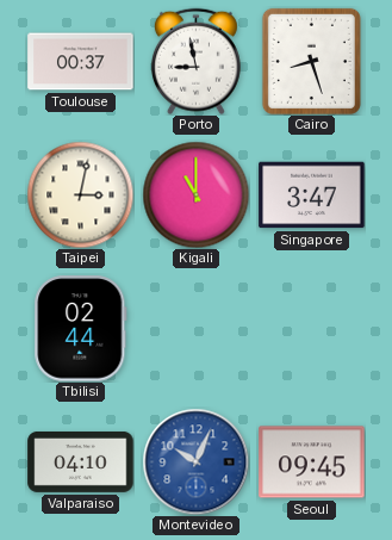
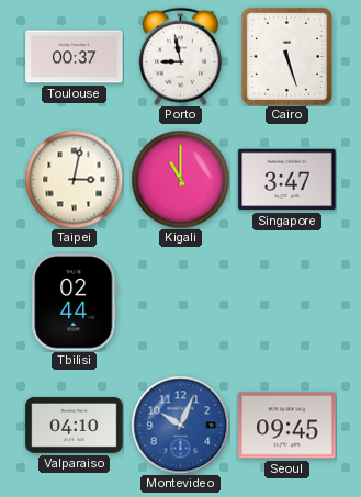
Cairo: 8:27 -> 5:27 (286, 56)
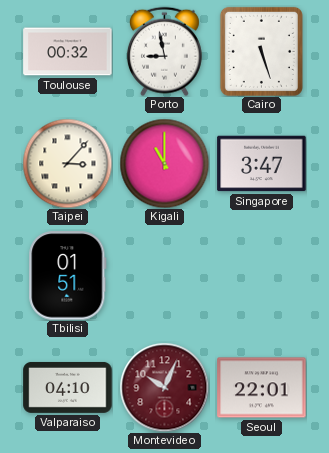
Toulouse: 00:37 -> 00:32 (68, 52)
Taipei: 3:02 -> 3:07 (67, 163)
Tbilisi: 02:44 -> 01:51 (68, 276)
Montevideo dial: blue -> burgundy (164, 387)
Seoul: 09:45 -> 22:01 (262, 388)
